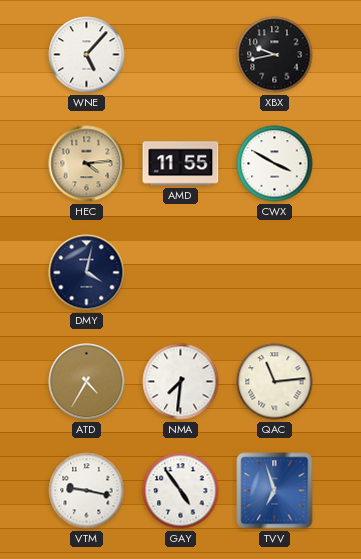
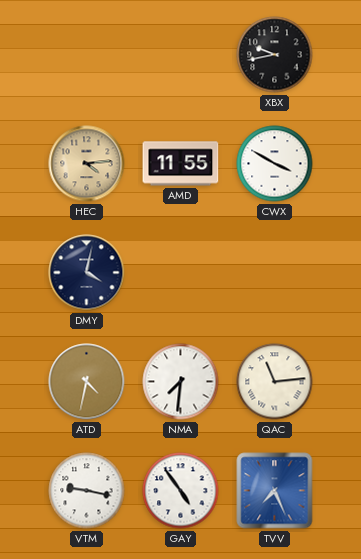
WNE: 5:07 -> none (87, 55)
ATD: 4:35 -> 4:32 (87, 382)
TVV: 6:57 -> 7:26 (275, 491)
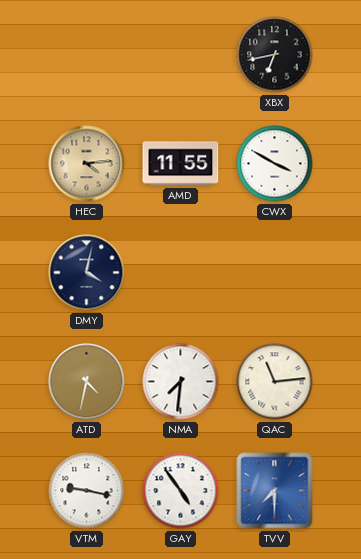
XBX: 9:43 -> 6:43 (275, 55)
TVV: 7:26 -> 7:30 (275, 491)
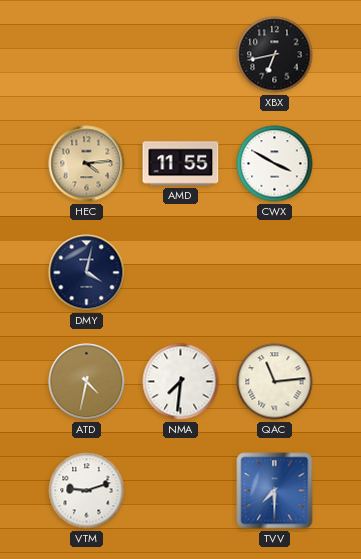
VTM: 9:17 -> 9:12 (87, 491)
GAY: 4:54 -> none (181, 491)
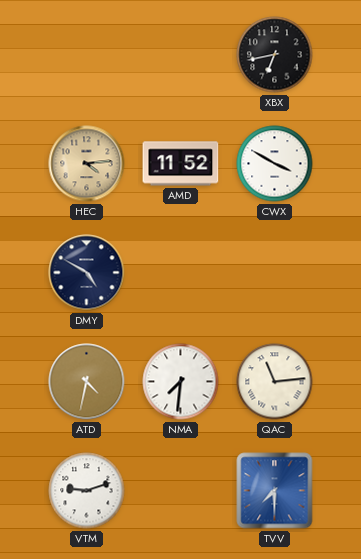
AMD: 11:55 -> 11:52 (181, 164)
DMY: 4:02 -> 4:50 (87, 273)
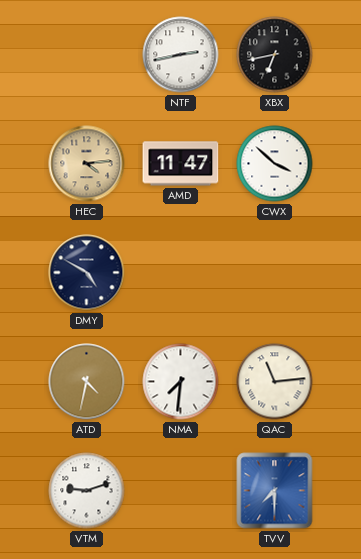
NTF: none -> 2:43 (181, 55)
AMD: 11:52 -> 11:47 (181, 164)
CWX: 3:50 -> 3:52 (275, 164)
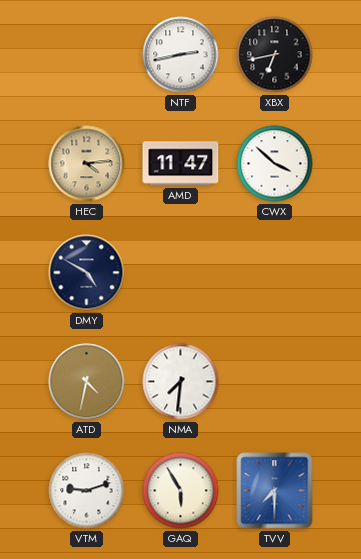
QAC: 11:14 -> none (275, 382)
GAQ: none -> 5:55 (181, 491)
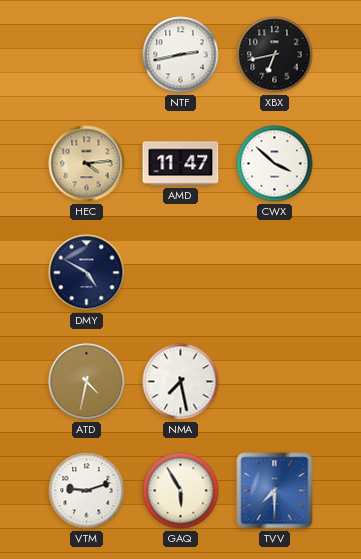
NMA: 7:31 -> 7:28 (181, 382)
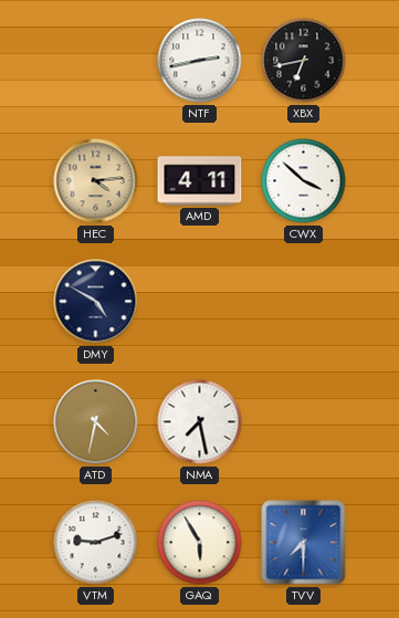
AMD: 11:47 -> 4:11 (200, 181)
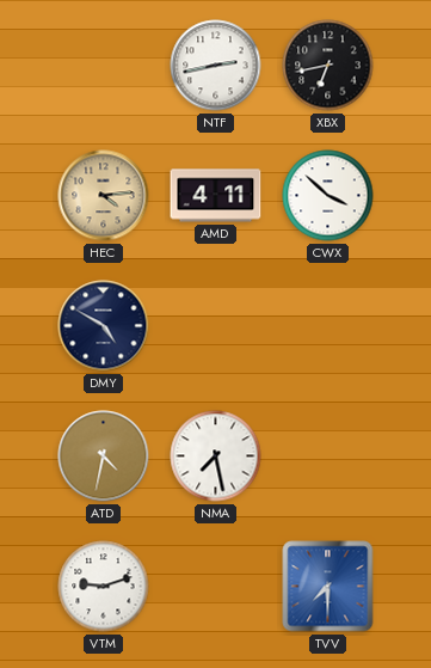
GAQ: 5:55 -> none (200, 543)
